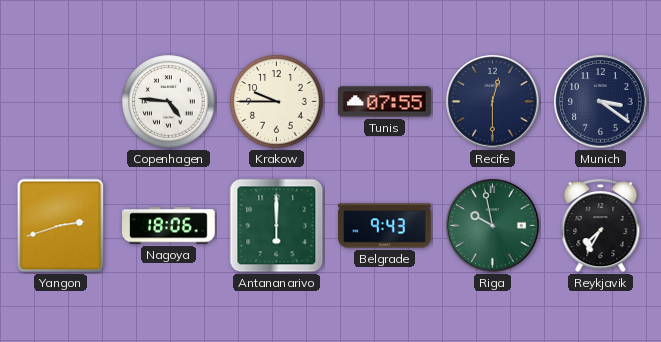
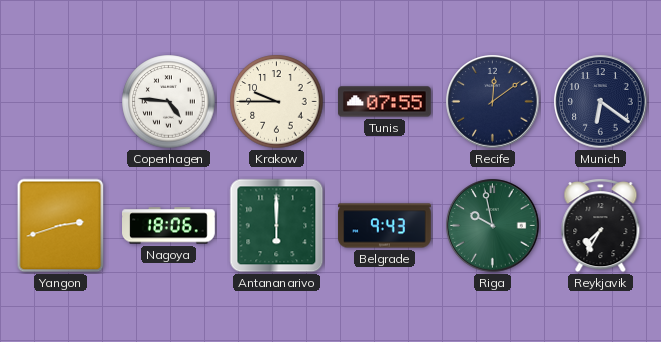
Recife: 12:30 -> 12:09 (493, 102)
Munich: 3:21 -> 6:21 (601, 102)
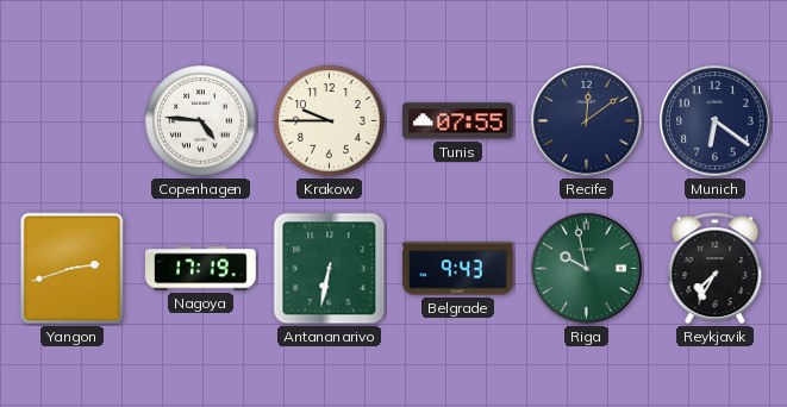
Nagoya: 18:06 -> 17:19 (201, 269)
Antananarivo: 6:00 -> 6:32 (330, 269)
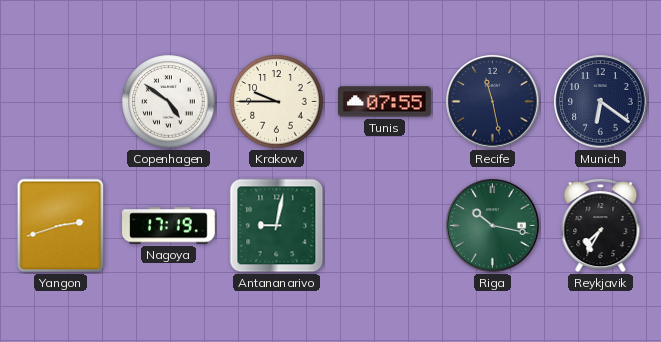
Copenhagen: 4:46 -> 4:51 (169, 102)
Recife: 12:09 -> 11:28 (493, 102)
Antananarivo: 6:32 -> 9:02 (277, 226)
Belgrade: 9:43 -> none (458, 269)
Riga: 9:58 -> 10:17 (493, 226)
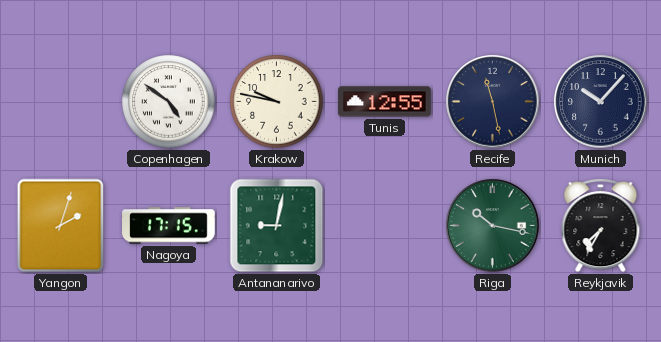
Krakow: 9:45 -> 9:47 (277, 102)
Tunis: 07:55 -> 12:55 (385, 102)
Munich: 6:21 -> 10:07 (601, 102)
Yangon: 2:42 -> 2:03 (61, 226)
Nagoya: 17:19 -> 17:15 (169, 226)
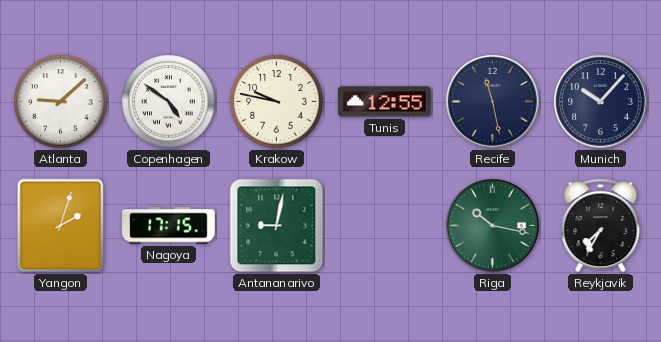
Atlanta: none -> 9:08 (61, 102)
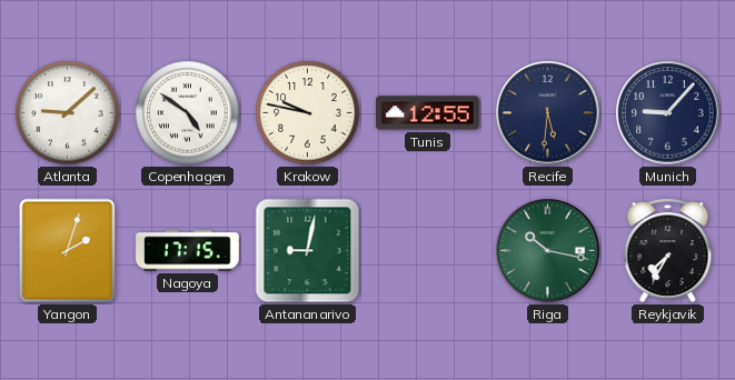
Recife: 11:28 -> 5:31 (548, 113)
Munich: 10:07 -> 9:07 (668, 113)
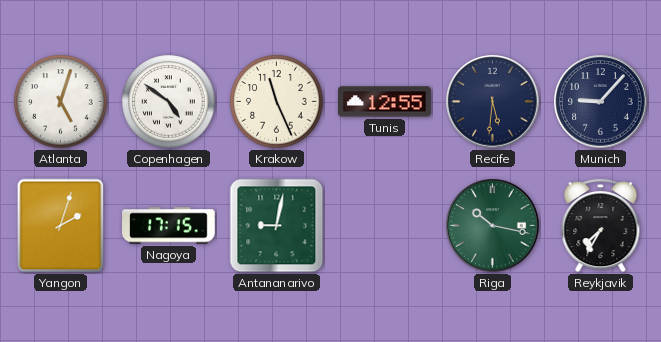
Atlanta: 9:08 -> 5:03 (61, 102)
Krakow: 9:47 -> 11:26 (277, 102)
